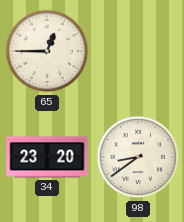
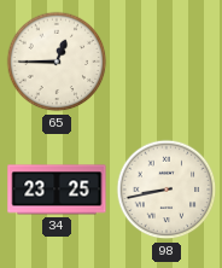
34: 23:20 -> 23:25 (57, 190)
98: 8:39 -> 8:43 (166, 190)
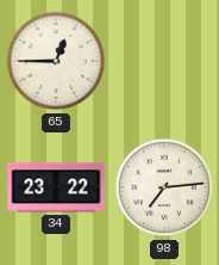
34: 23:25 -> 23:22 (56, 187)
98: 8:43 -> 7:14 (164, 187)
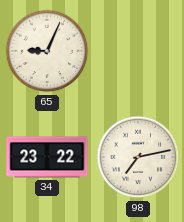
65: 12:45 -> 9:04 (47, 51)
98: 7:14 -> 7:13 (138, 157)
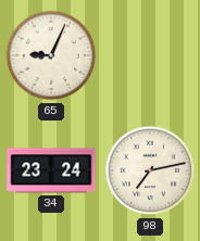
34: 23:22 -> 23:24 (51, 170)
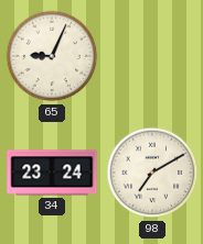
98: 7:13 -> 7:10 (152, 173)
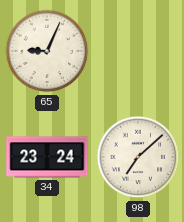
98: 7:10 -> 7:08 (138, 157)
